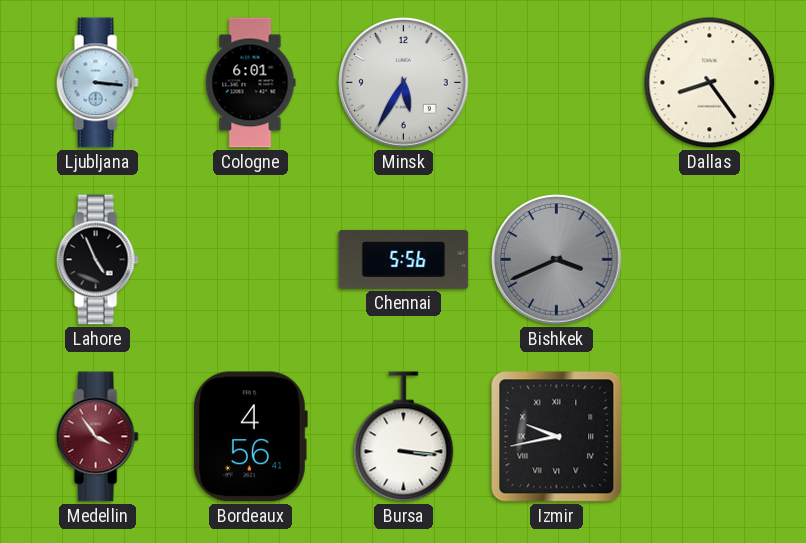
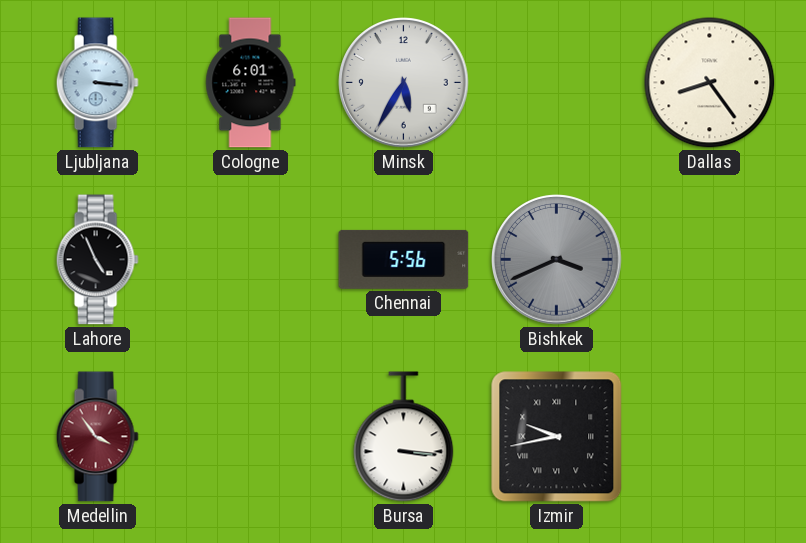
Bordeaux: 4:56 -> none (251, 437)
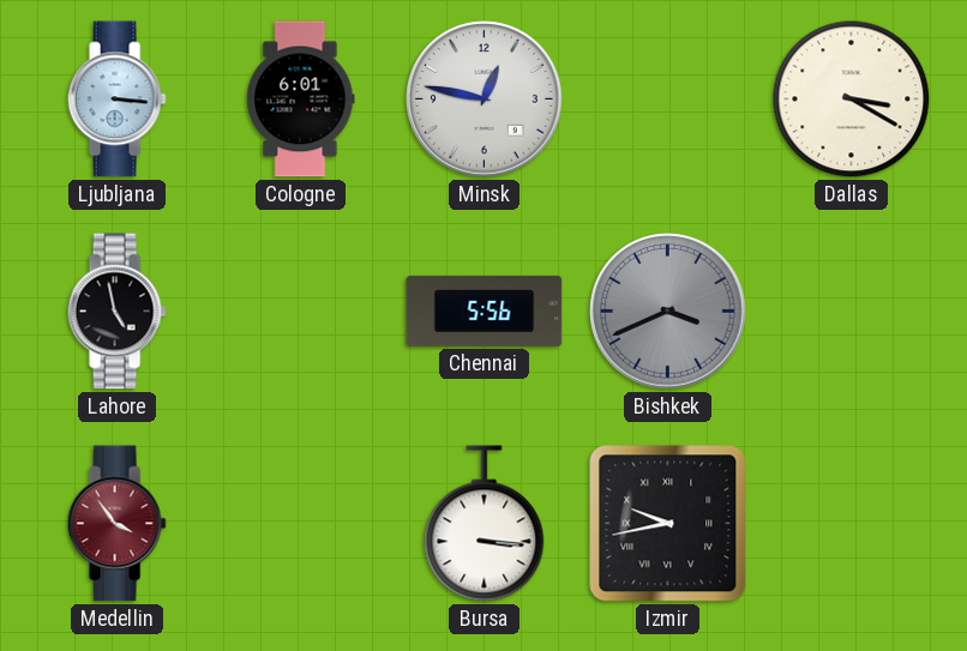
Minsk: 5:35 -> 12:47 (485, 100)
Dallas: 8:24 -> 3:20 (852, 100)
Lahore: 4:56 -> 4:58 (116, 312)
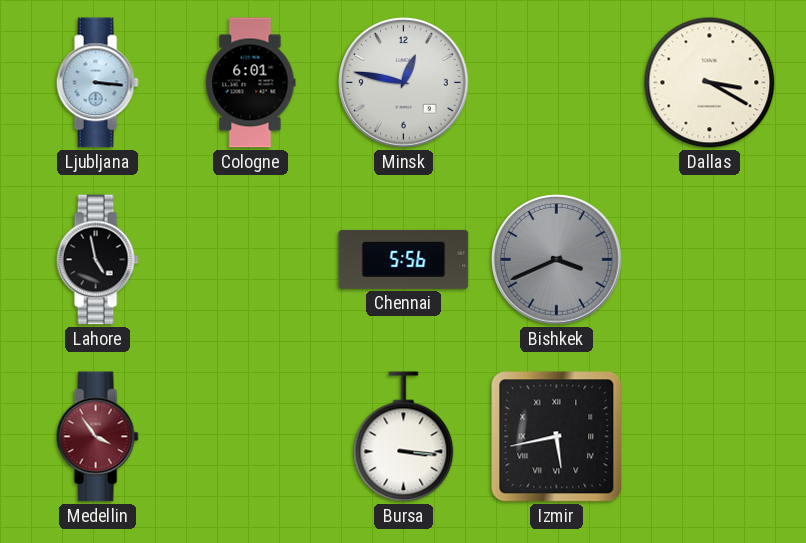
Izmir: 9:43 -> 5:43 (557, 437)
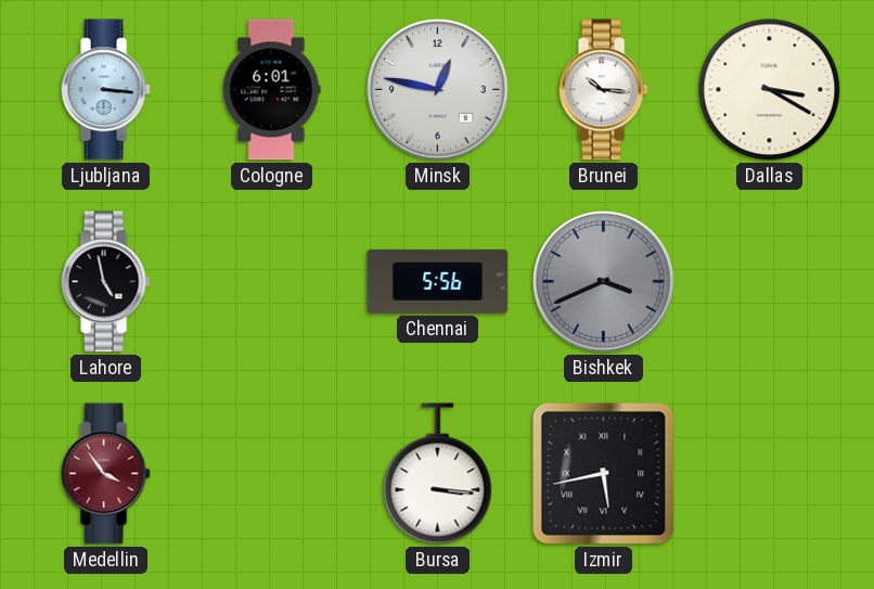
Brunei: none -> 10:16 (603, 90)
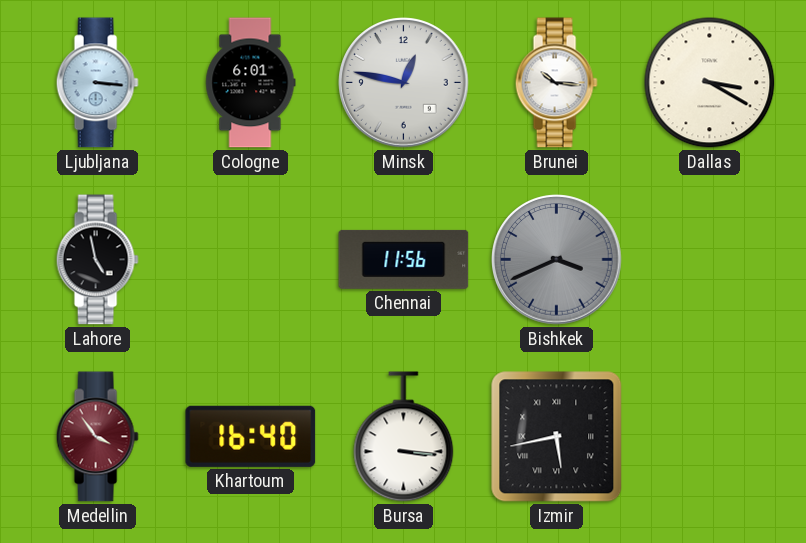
Chennai: 5:56 -> 11:56 (404, 259)
Khartoum: none -> 16:40 (251, 436)
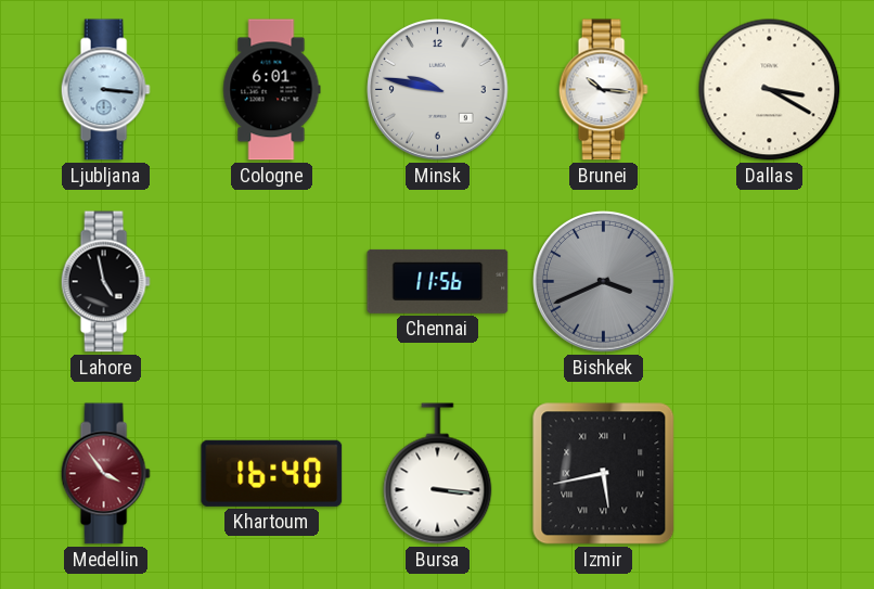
Minsk: 12:47 -> 9:47 (438, 90)
